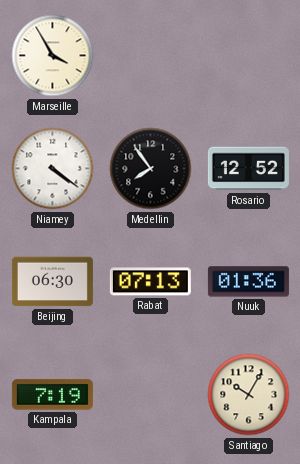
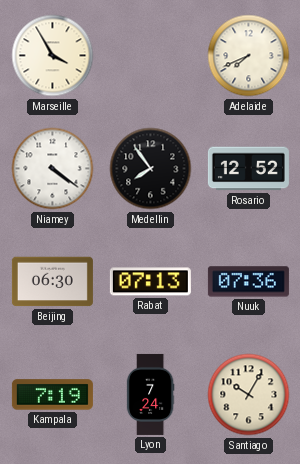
Adelaide: none -> 7:41 (249, 56)
Nuuk: 01:36 -> 07:36 (248, 282)
Lyon: none -> 7:24 (150, 394)
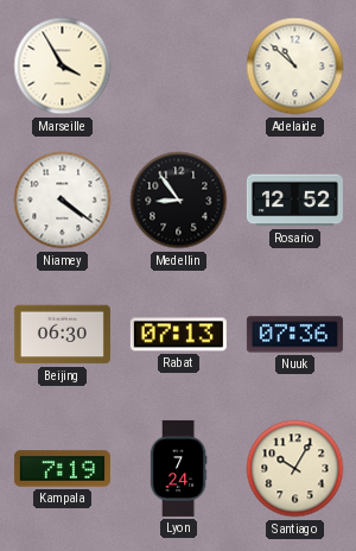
Adelaide: 7:41 -> 10:52 (295, 66)
Medellin: 7:54 -> 8:54 (179, 201)
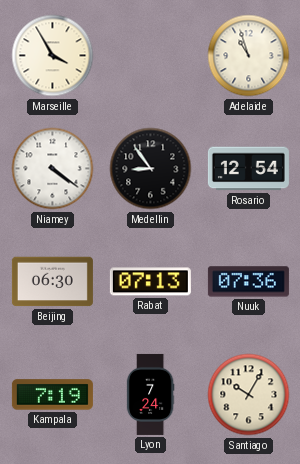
Adelaide: 10:52 -> 10:57 (249, 56)
Rosario: 12:52 -> 12:54 (248, 169)
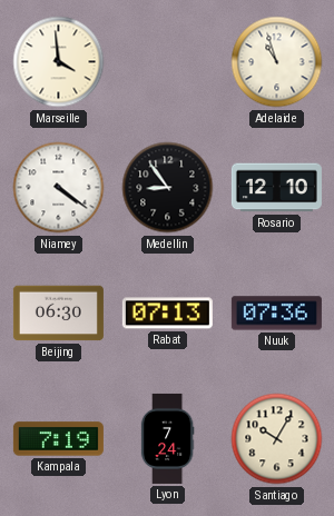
Marseille: 3:55 -> 3:59 (59, 62)
Rosario: 12:54 -> 12:10 (276, 188)
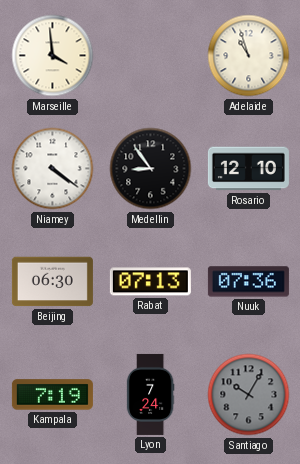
Santiago dial: cream -> grey (249, 395)
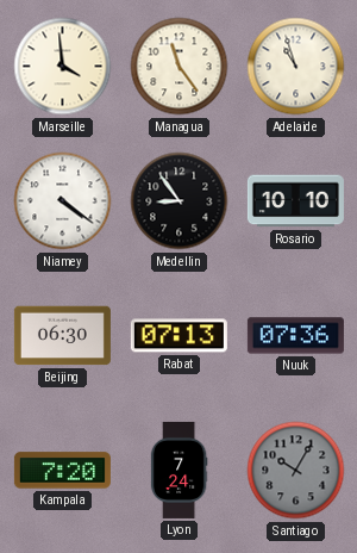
Managua: none -> 11:24 (180, 67)
Rosario: 12:10 -> 10:10 (295, 201)
Kampala: 7:19 -> 7:20 (62, 471)
